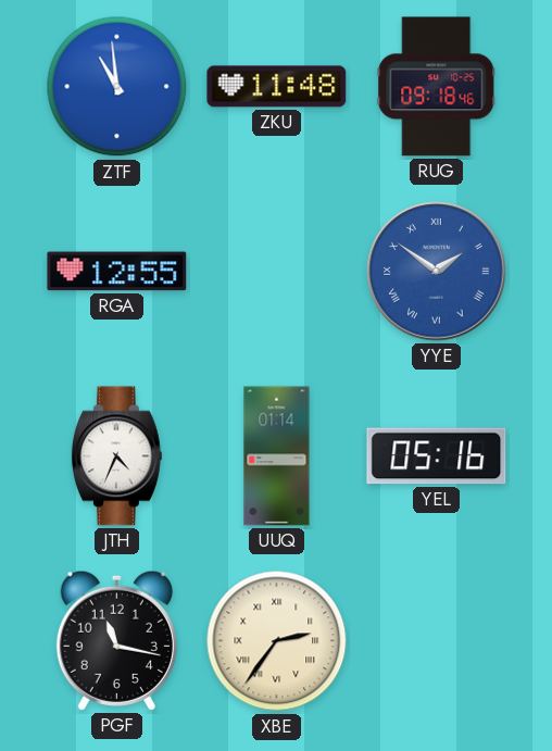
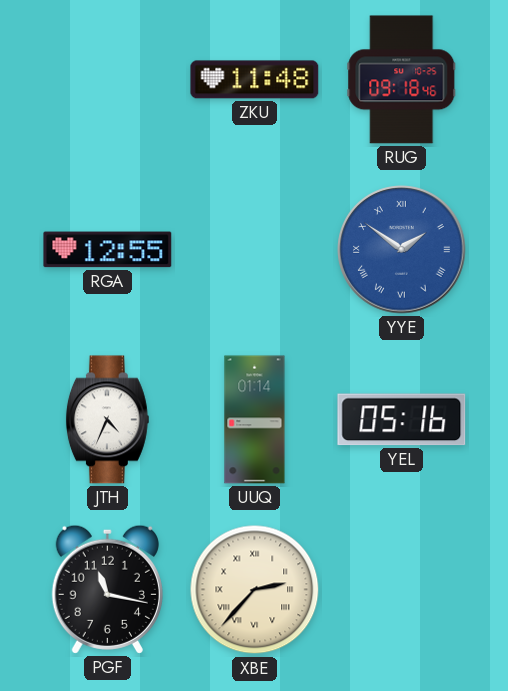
ZTF: 10:59 -> none (117, 87)
XBE: 2:36 -> 2:37 (255, 590)
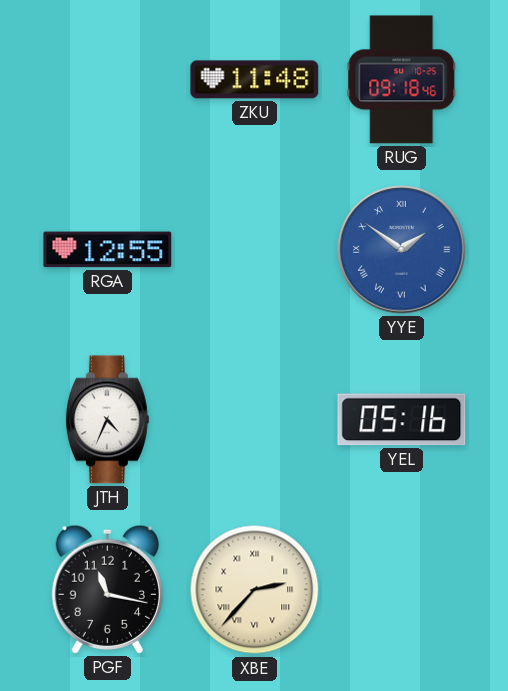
UUQ: 01:14 -> none (255, 420)
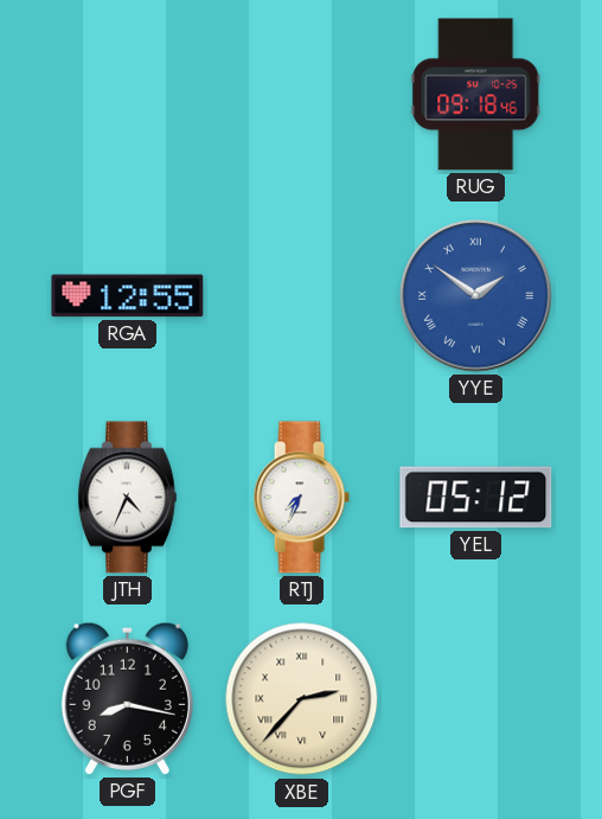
ZKU: 11:48 -> none (255, 80)
RTJ: none -> 7:34 (301, 498)
YEL: 05:16 -> 05:12 (476, 498)
PGF: 11:17 -> 8:17 (127, 698)
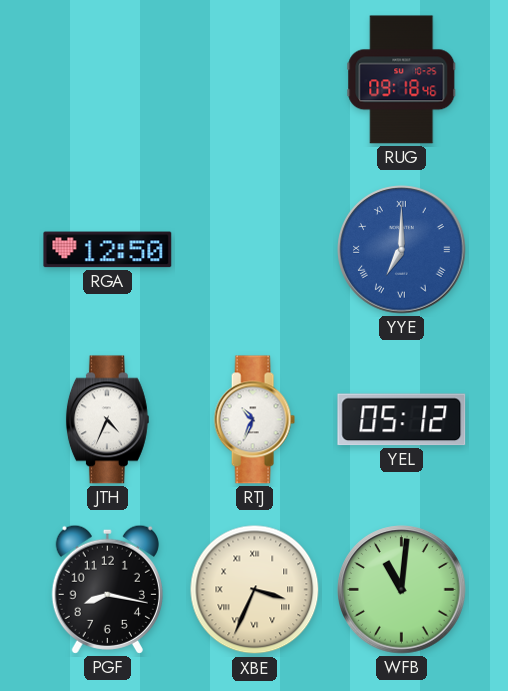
RGA: 12:55 -> 12:50 (108, 250)
YYE: 1:51 -> 7:00 (402, 250)
RTJ: 7:34 -> 10:34 (254, 420)
XBE: 2:37 -> 3:34 (255, 590)
WFB: none -> 11:01 (402, 590)
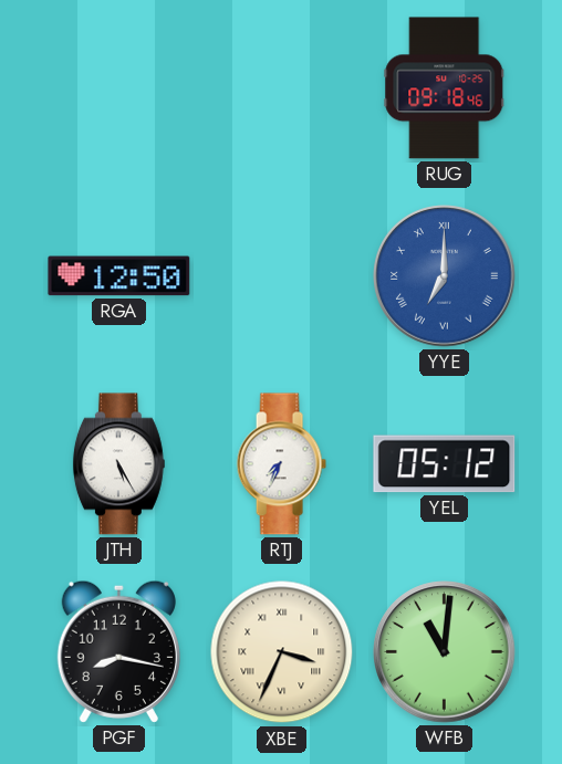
JTH: 4:34 -> 5:25 (118, 464)
RTJ: 10:34 -> 7:34 (281, 464)
